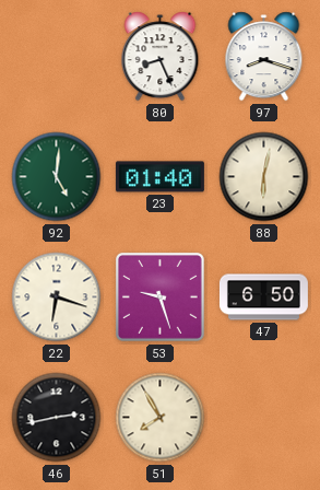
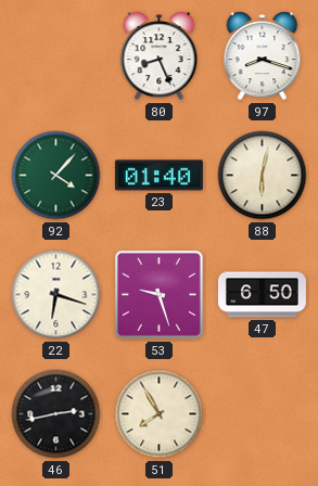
92: 5:01 -> 4:07 (56, 176)
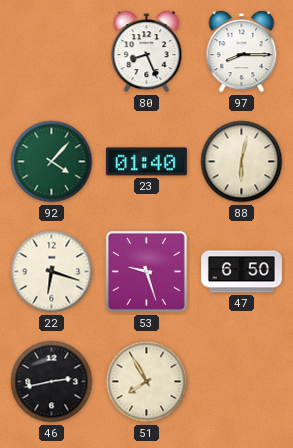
97: 8:18 -> 8:15 (242, 52)
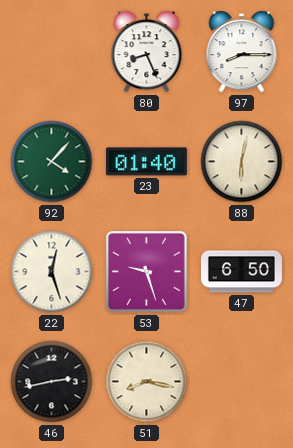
22: 6:18 -> 12:27 (52, 272)
51: 7:55 -> 8:17 (147, 382)
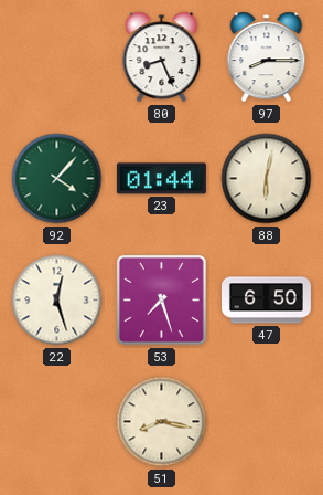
23: 01:40 -> 01:44 (161, 179)
53: 9:27 -> 7:27 (161, 299)
46: 2:43 -> none (52, 382)
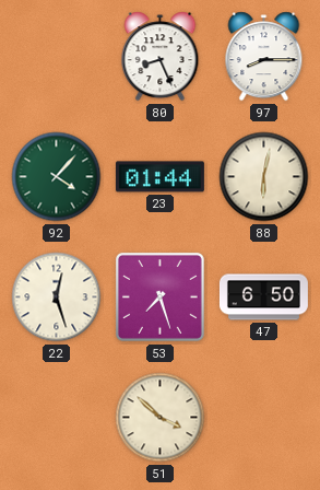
51: 8:17 -> 3:52 (161, 418)
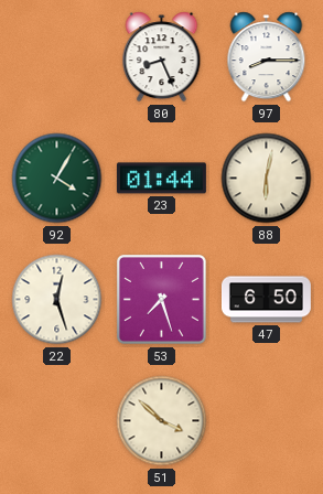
92: 4:07 -> 4:05 (57, 179)
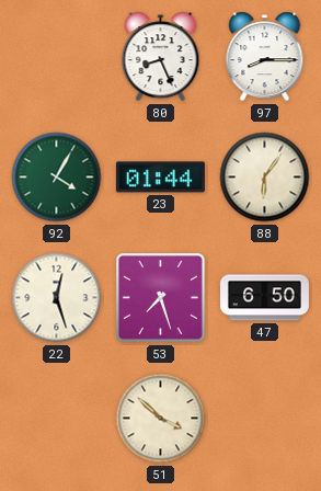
88: 6:02 -> 6:06 (265, 178)
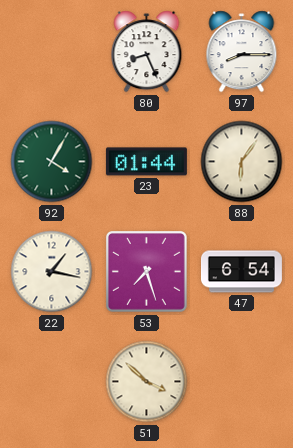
22: 12:27 -> 1:17 (52, 272)
47: 6:50 -> 6:54 (241, 272)
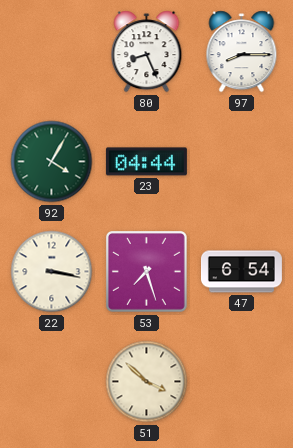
23: 01:44 -> 04:44 (146, 162)
88: 6:06 -> none (242, 162)
22: 1:17 -> 3:17 (52, 272)
